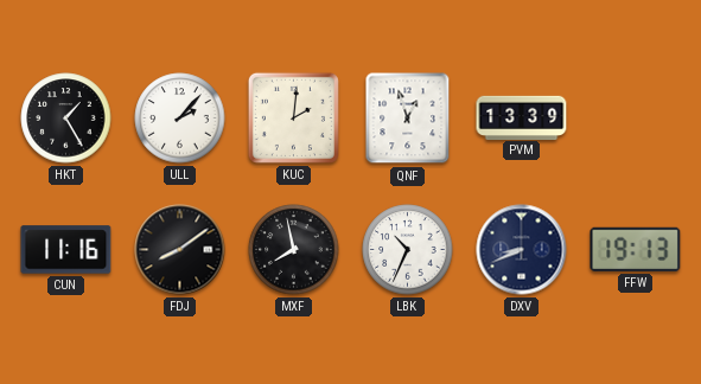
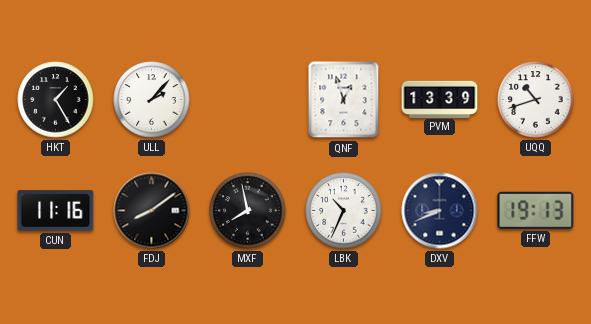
KUC: 2:01 -> none (293, 117)
UQQ: none -> 10:42 (536, 100)
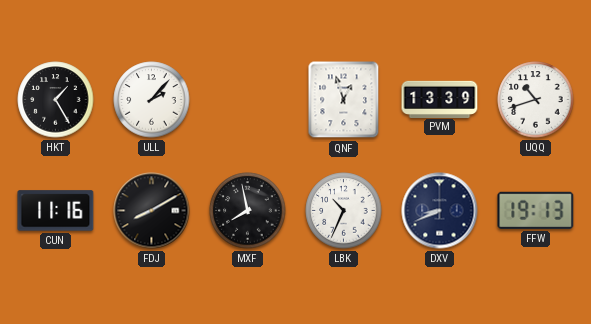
FDJ: 8:09 -> 8:10 (152, 211)
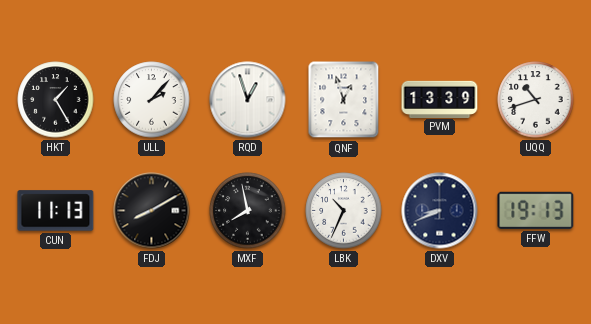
RQD: none -> 12:57 (248, 100)
CUN: 11:16 -> 11:13 (56, 211)
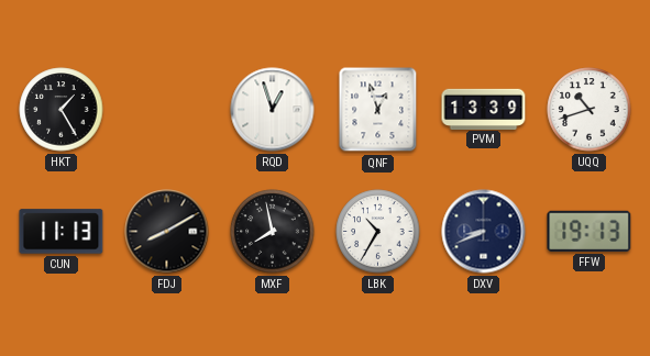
ULL: 2:07 -> none (152, 100)
LBK: 10:34 -> 10:35 (378, 232)
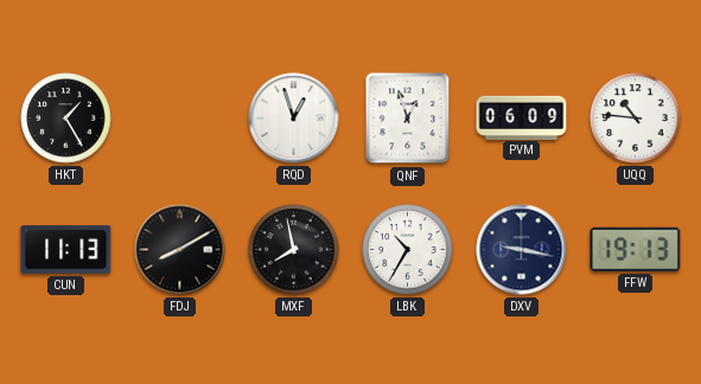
PVM: 13:39 -> 06:09 (522, 117)
UQQ: 10:42 -> 10:46 (636, 119)
DXV: 8:41 -> 9:17 (522, 250)
